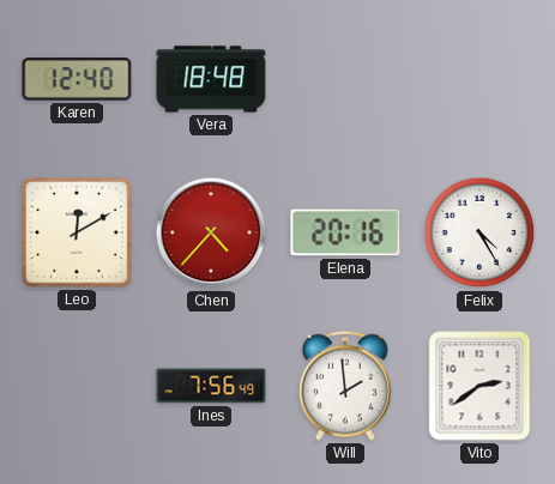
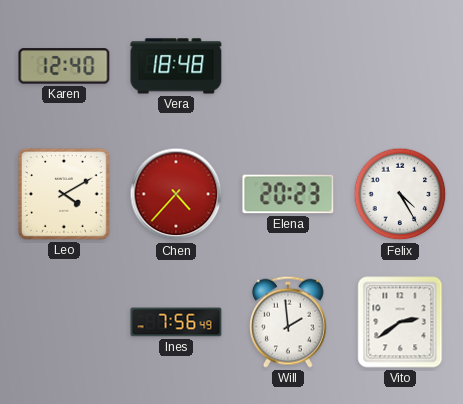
Leo: 12:10 -> 4:10 (64, 194)
Elena: 20:16 -> 20:23 (288, 194)
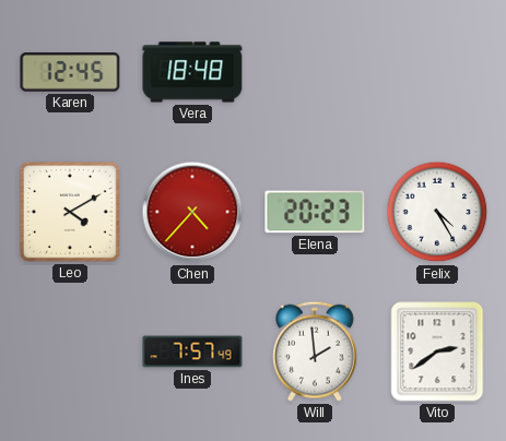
Karen: 12:40 -> 12:45 (70, 72)
Ines: 7:56 -> 7:57 (192, 351)
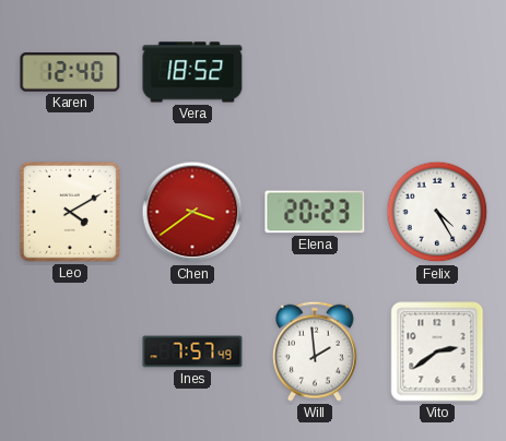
Karen: 12:45 -> 12:40 (70, 72)
Vera: 18:48 -> 18:52 (192, 72)
Chen: 4:37 -> 3:39 (192, 212)
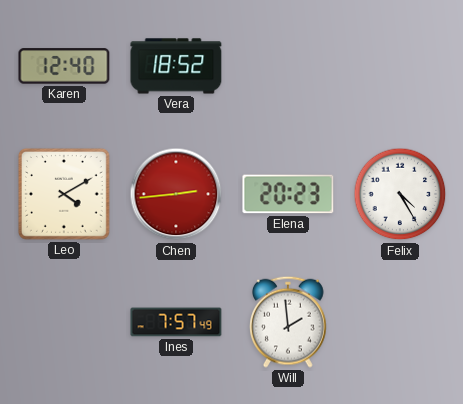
Chen: 3:39 -> 2:44 (176, 194)
Vito: 2:39 -> none (437, 351)
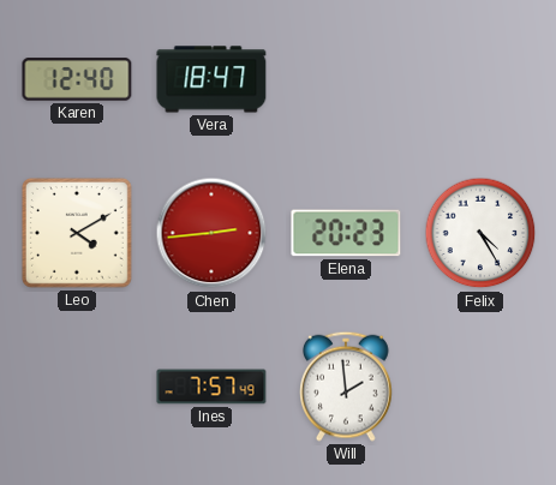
Vera: 18:52 -> 18:47 (211, 79)
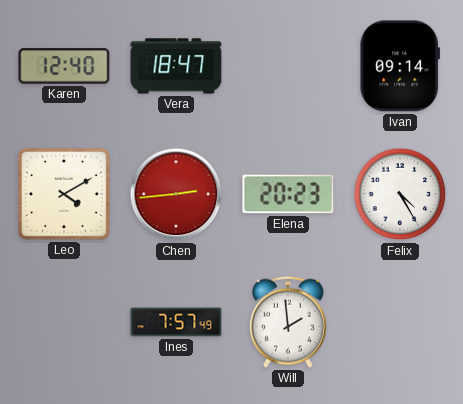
Ivan: none -> 09:14 (399, 66)
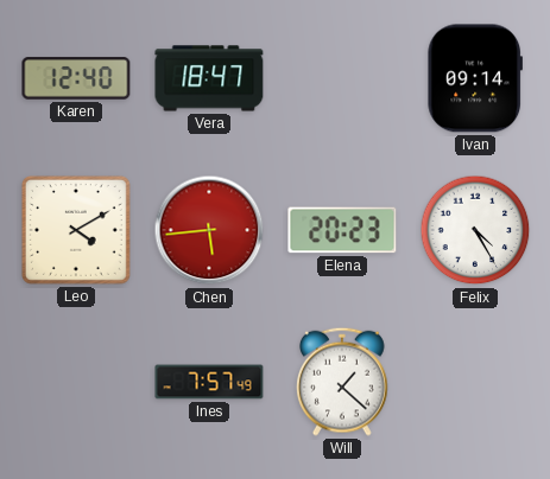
Chen: 2:44 -> 5:44 (209, 230)
Will: 1:59 -> 1:22 (343, 382)
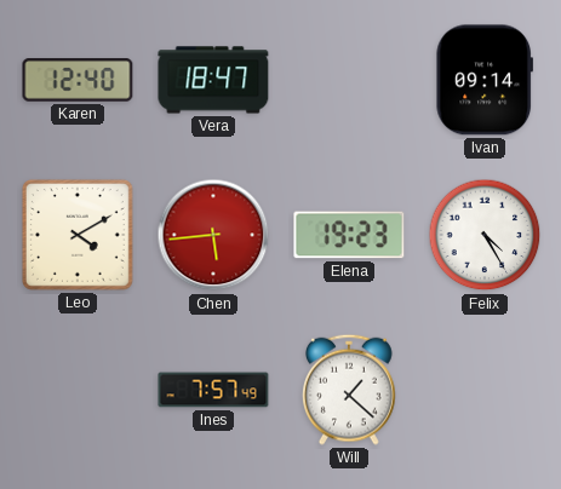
Elena: 20:23 -> 19:23 (349, 235)
